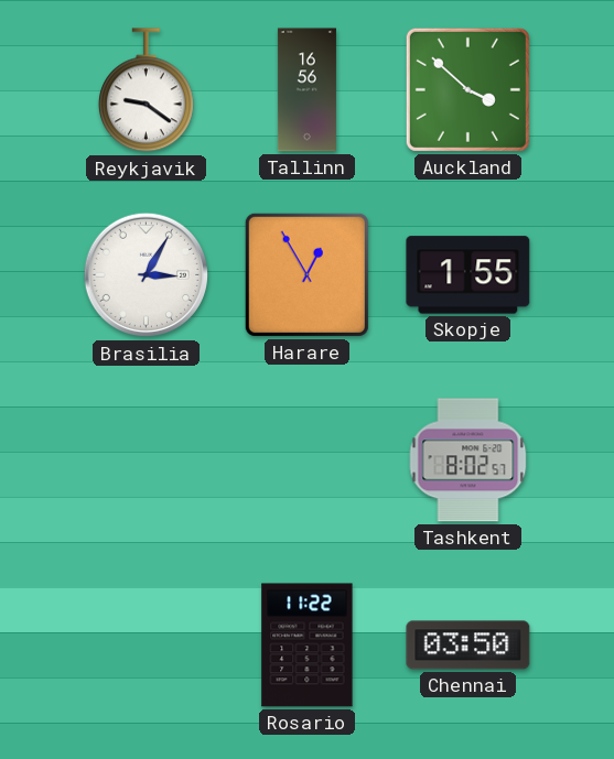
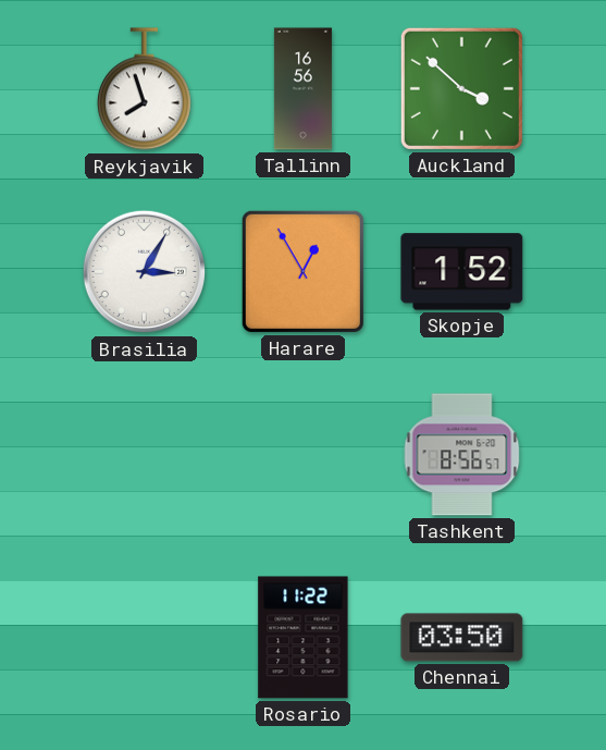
Reykjavik: 9:21 -> 7:57 (144, 89)
Skopje: 1:55 -> 1:52 (462, 272)
Tashkent: 8:02 -> 8:56 (462, 455)
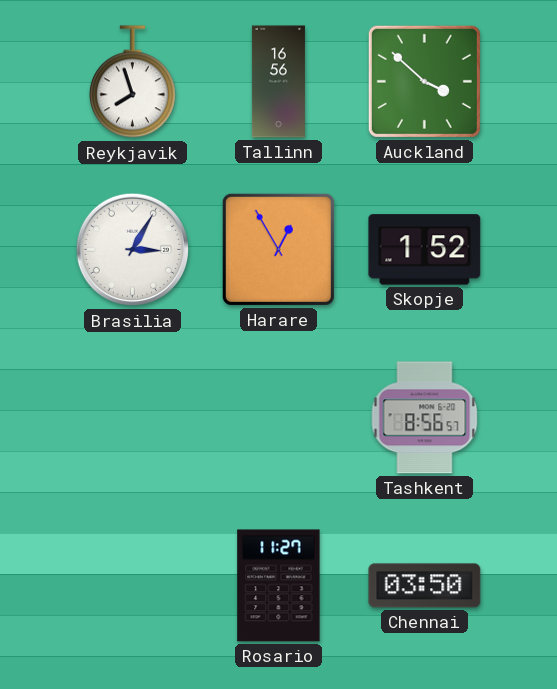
Rosario: 11:22 -> 11:27 (279, 586)
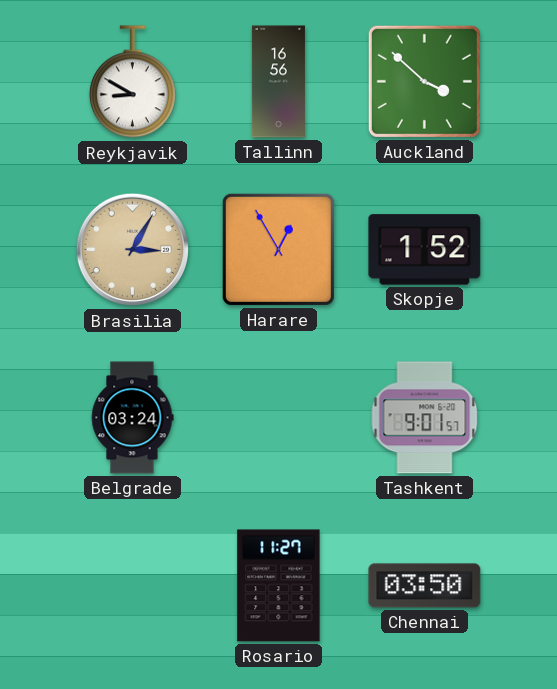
Reykjavik: 7:57 -> 8:50 (132, 82)
Brasilia dial: white -> champagne (133, 250)
Belgrade: none -> 03:24 (132, 418)
Tashkent: 8:56 -> 9:01 (425, 418)
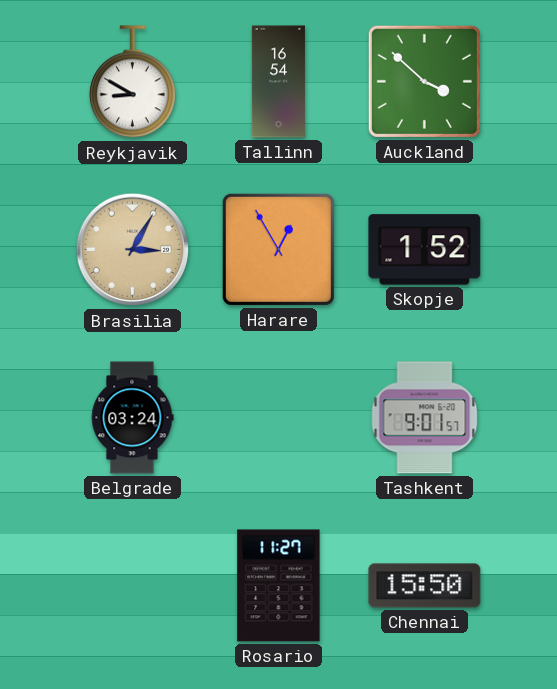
Tallinn: 16:56 -> 16:54 (278, 82)
Chennai: 03:50 -> 15:50 (425, 586)
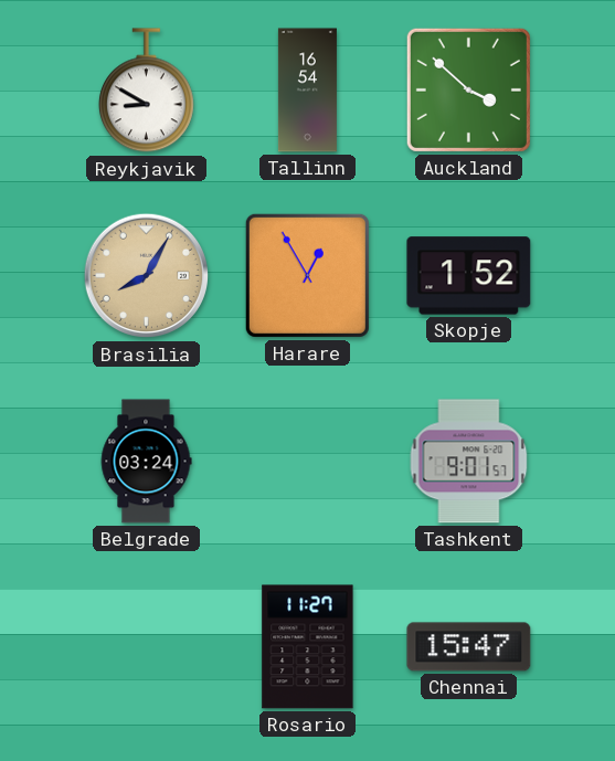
Brasilia: 3:05 -> 8:05 (147, 276)
Chennai: 15:50 -> 15:47 (469, 647)
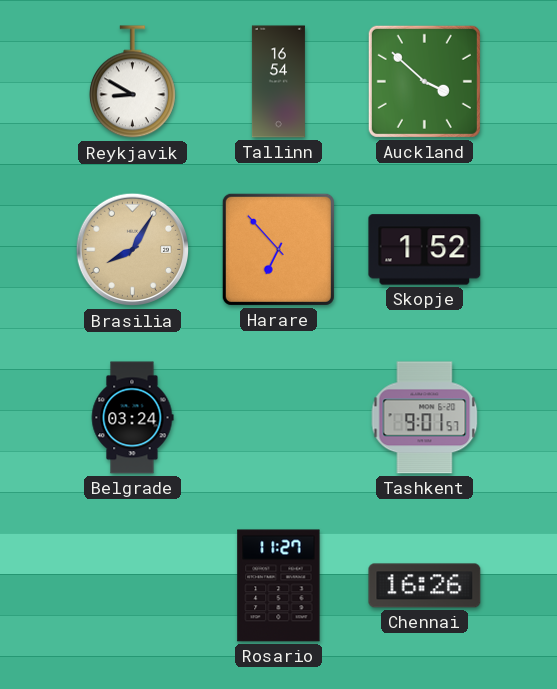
Harare: 12:55 -> 6:53 (278, 249)
Chennai: 15:47 -> 16:26 (425, 586)
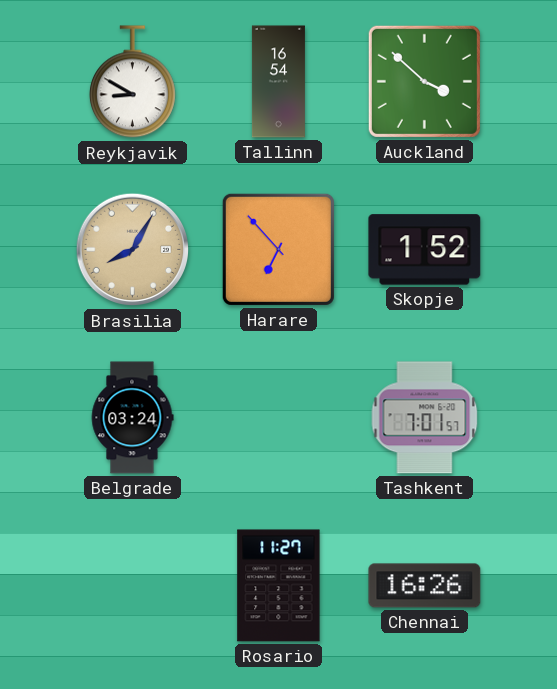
Tashkent: 9:01 -> 7:01 (425, 418)
